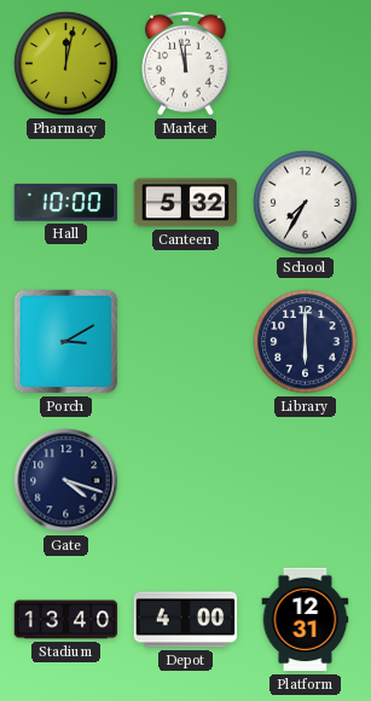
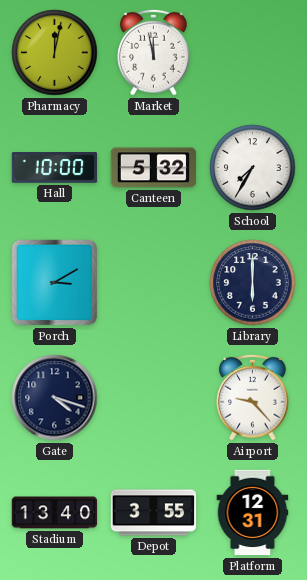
Airport: none -> 9:23 (253, 397)
Depot: 4:00 -> 3:55 (154, 513)
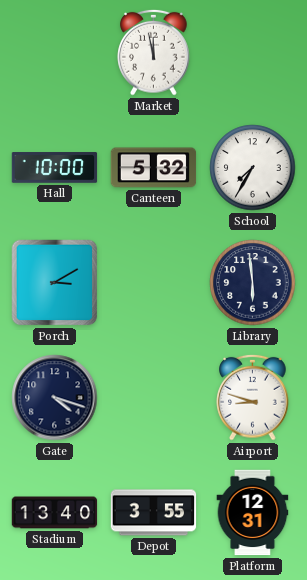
Pharmacy: 12:02 -> none (55, 53)
Library: 6:00 -> 5:59 (253, 283)
Airport: 9:23 -> 8:48 (253, 397)
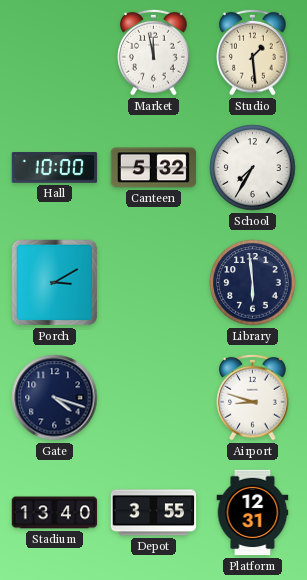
Studio: none -> 1:29 (253, 52)
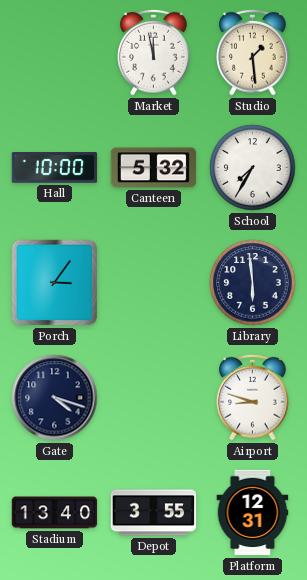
Porch: 3:10 -> 3:06 (55, 283)
